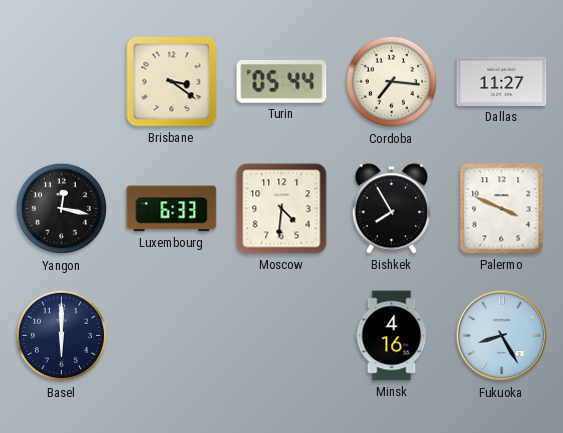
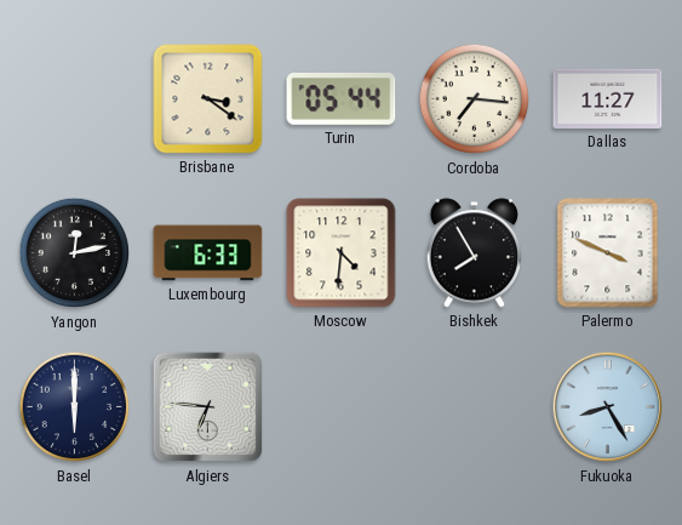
Yangon: 12:17 -> 12:13 (75, 253)
Algiers: none -> 6:46 (208, 407)
Minsk: 4:16 -> none (392, 336)
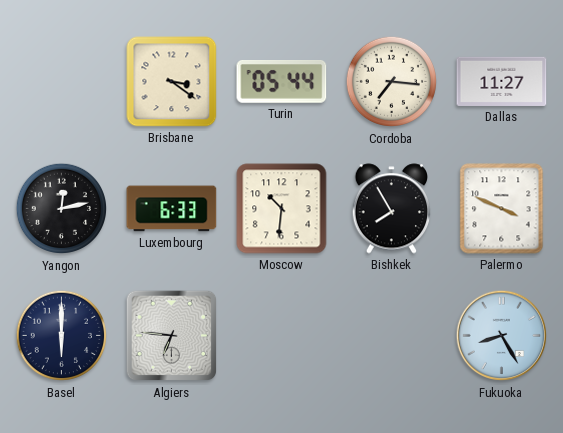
Moscow: 4:31 -> 10:31 (282, 209)
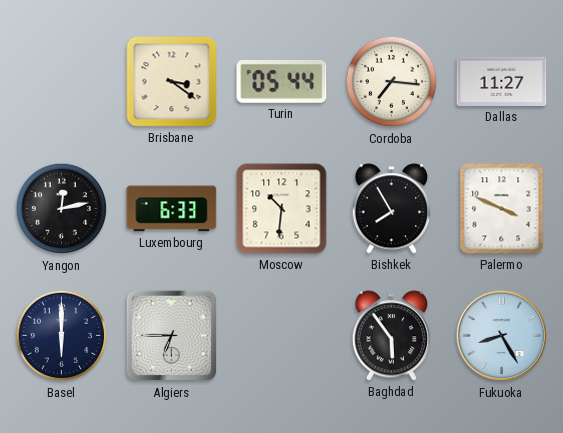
Algiers: 6:46 -> 6:45 (172, 336)
Baghdad: none -> 5:54 (392, 336)
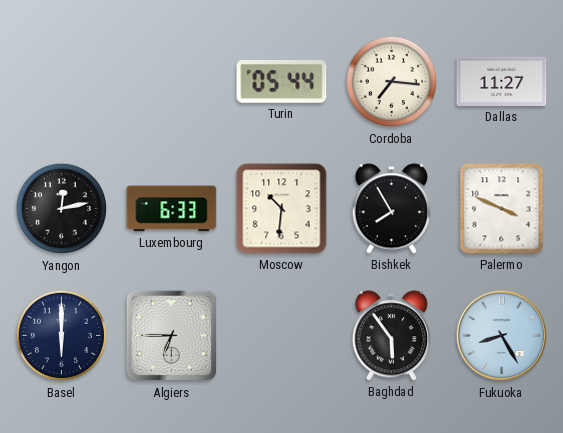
Brisbane: 3:21 -> none (172, 82)
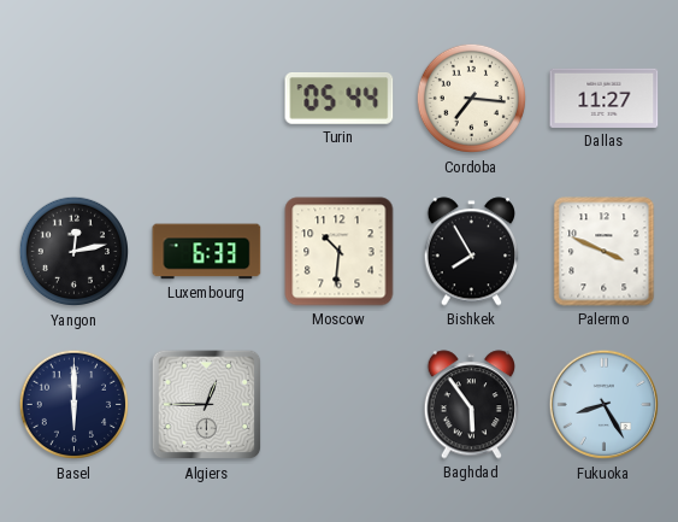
Algiers: 6:45 -> 12:45 (207, 405)
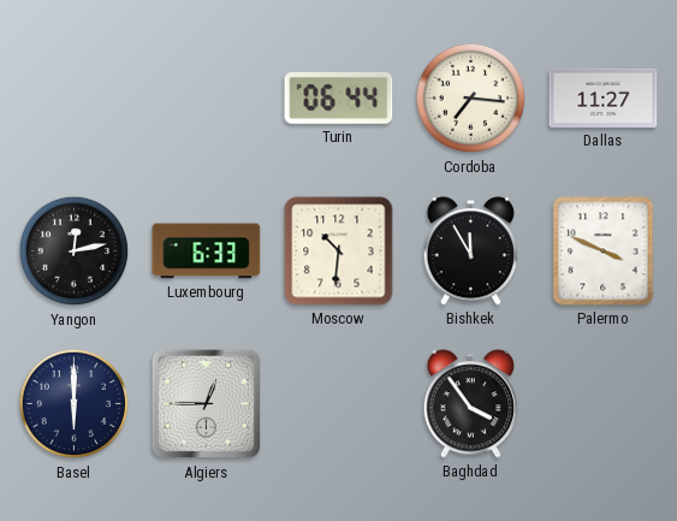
Turin: 05:44 -> 06:44 (339, 99)
Bishkek: 7:55 -> 11:55 (471, 251)
Baghdad: 5:54 -> 3:54 (471, 404)
Fukuoka: 8:25 -> none (605, 405)
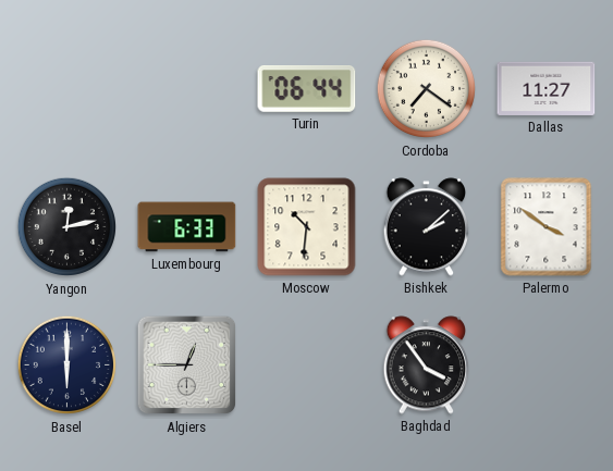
Cordoba: 7:16 -> 7:21 (427, 89)
Bishkek: 11:55 -> 2:08 (427, 227)
Palermo: 3:49 -> 3:51 (547, 227)
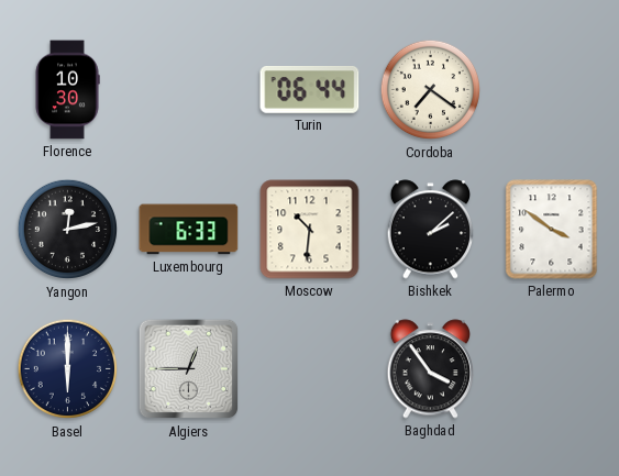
Florence: none -> 10:30 (67, 90)
Dallas: 11:27 -> none (547, 88)
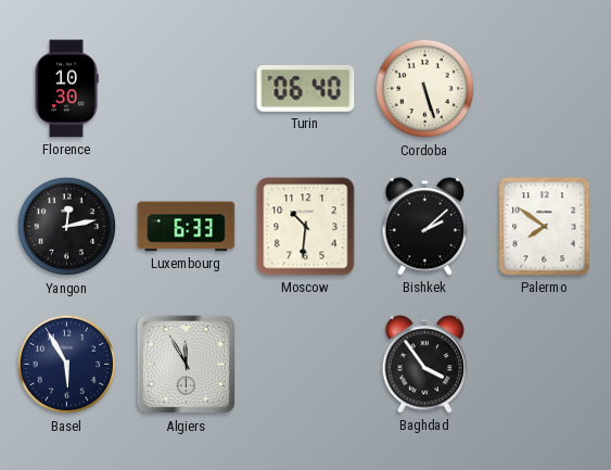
Turin: 06:44 -> 06:40 (306, 89)
Cordoba: 7:21 -> 5:27 (425, 89)
Palermo: 3:51 -> 7:51 (545, 227)
Basel: 6:00 -> 5:55 (67, 365)
Algiers: 12:45 -> 11:55 (187, 365)
